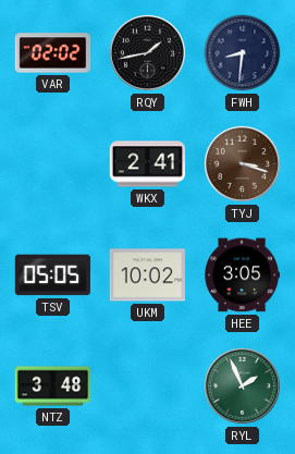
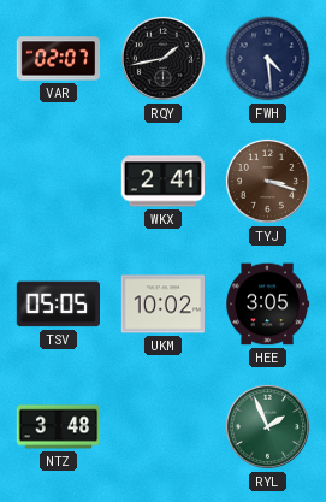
VAR: 02:02 -> 02:07 (59, 59)
FWH: 8:31 -> 4:29 (268, 59)
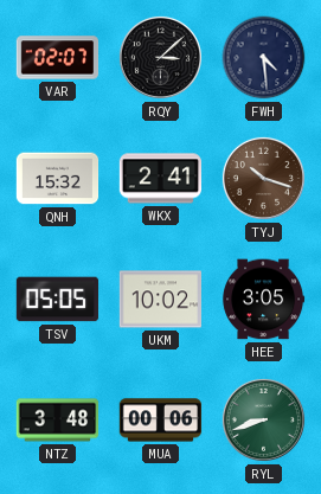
RQY: 1:43 -> 3:08 (160, 57)
QNH: none -> 15:32 (58, 179)
TYJ: 3:18 -> 10:18 (263, 178)
MUA: none -> 00:06 (161, 421)
RYL: 1:56 -> 8:42 (263, 419)
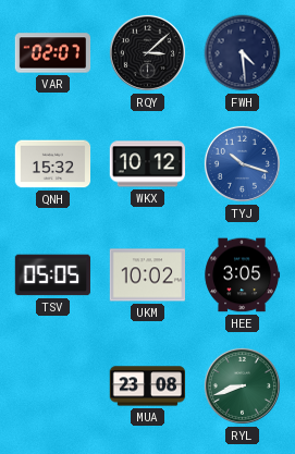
WKX: 2:41 -> 10:12 (147, 164)
TYJ dial: brown -> blue (242, 163)
NTZ: 3:48 -> none (58, 421)
MUA: 00:06 -> 23:08 (148, 386)
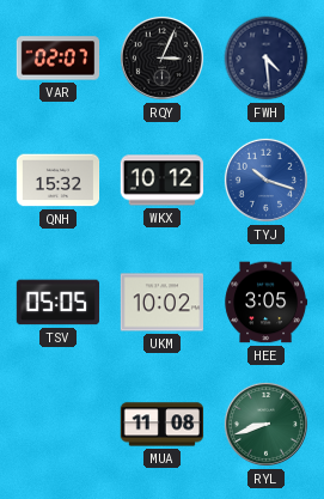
RQY: 3:08 -> 3:04 (161, 57)
MUA: 23:08 -> 11:08 (163, 425)
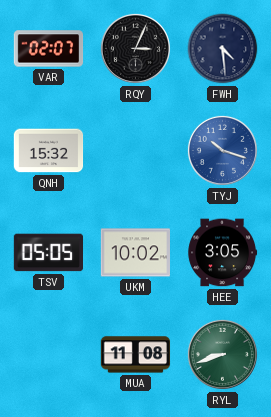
WKX: 10:12 -> none (161, 181)
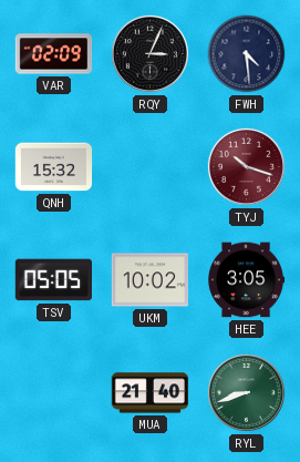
VAR: 02:07 -> 02:09 (54, 54)
TYJ dial: blue -> burgundy (246, 166)
MUA: 11:08 -> 21:40 (151, 393)
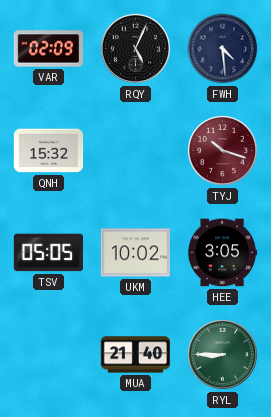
RQY: 3:04 -> 5:04 (135, 48)
RYL: 8:42 -> 8:45 (222, 354)
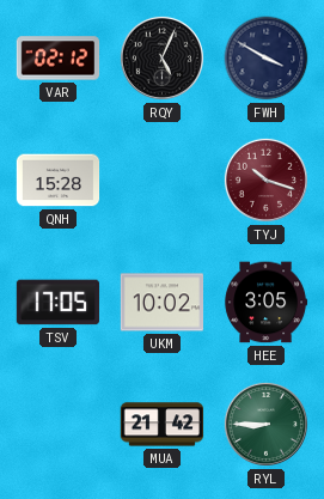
VAR: 02:09 -> 02:12 (59, 59)
FWH: 4:29 -> 3:50 (267, 59)
QNH: 15:32 -> 15:28 (59, 181)
TSV: 05:05 -> 17:05 (57, 303)
MUA: 21:40 -> 21:42 (163, 425)
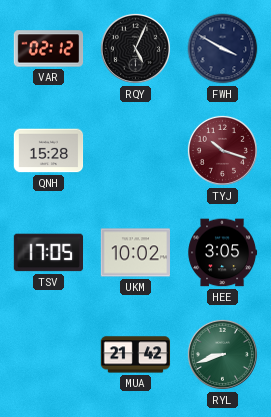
RYL: 8:45 -> 8:42 (222, 354)
